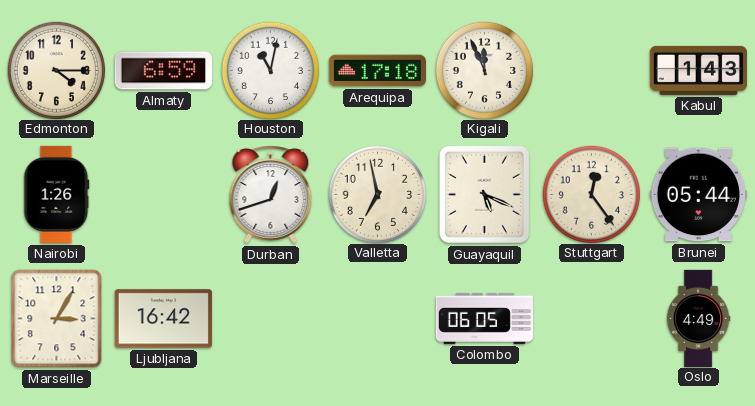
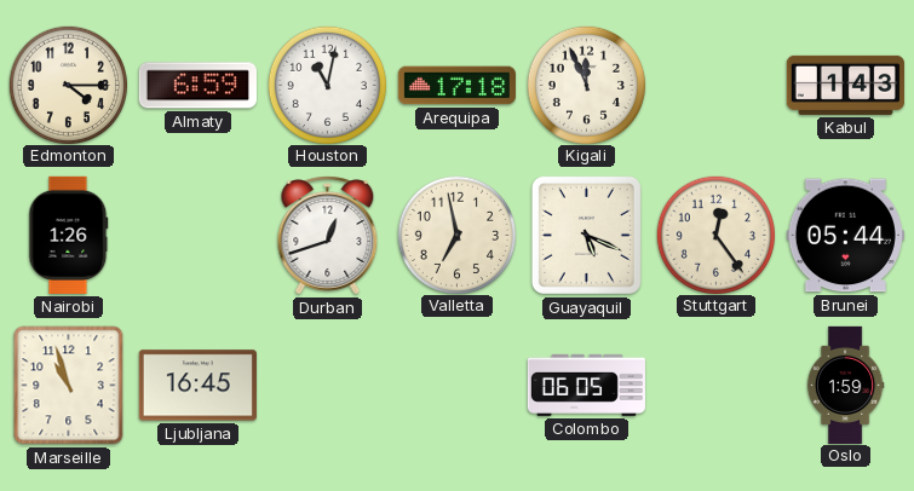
Marseille: 3:05 -> 10:57 (69, 386)
Ljubljana: 16:42 -> 16:45 (197, 386)
Oslo: 4:49 -> 1:59 (845, 385)
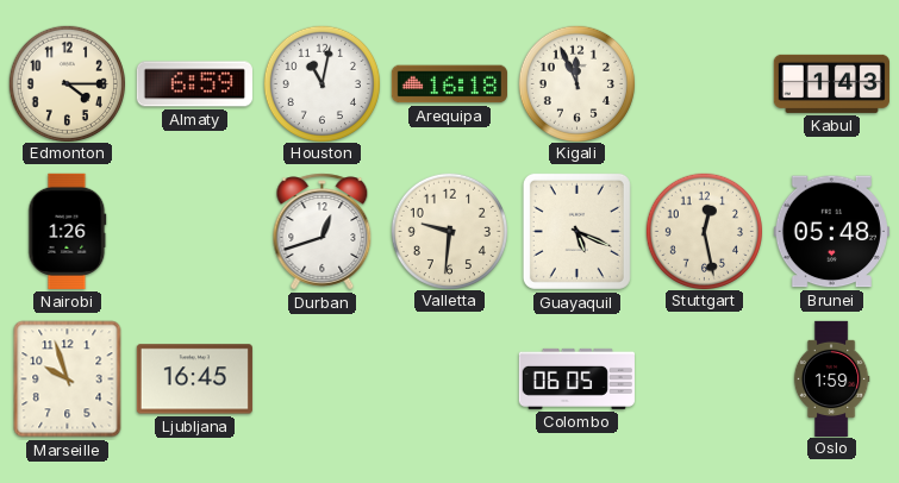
Arequipa: 17:18 -> 16:18 (449, 84)
Valletta: 6:58 -> 9:31 (449, 231)
Stuttgart: 12:24 -> 12:28 (704, 231)
Brunei: 05:44 -> 05:48 (831, 232)
Marseille: 10:57 -> 9:57 (68, 379)
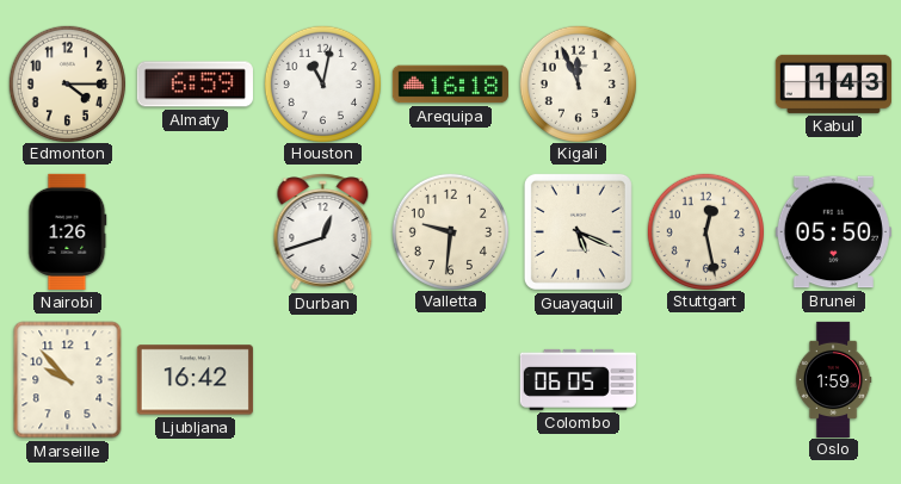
Brunei: 05:48 -> 05:50 (833, 232)
Marseille: 9:57 -> 9:53 (68, 380)
Ljubljana: 16:45 -> 16:42 (195, 380)
